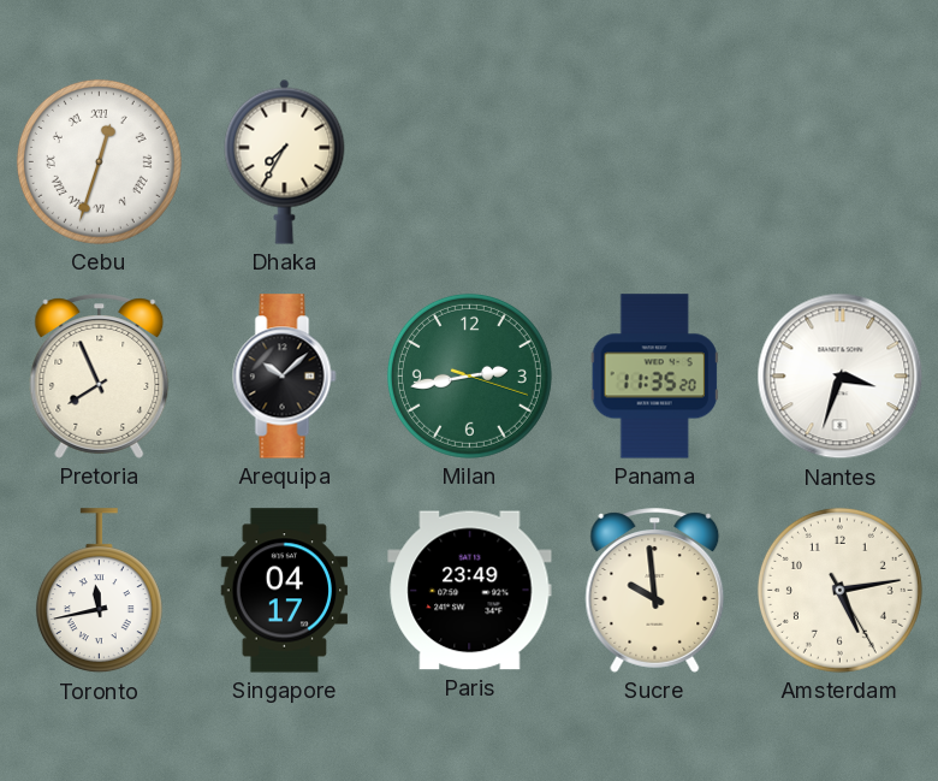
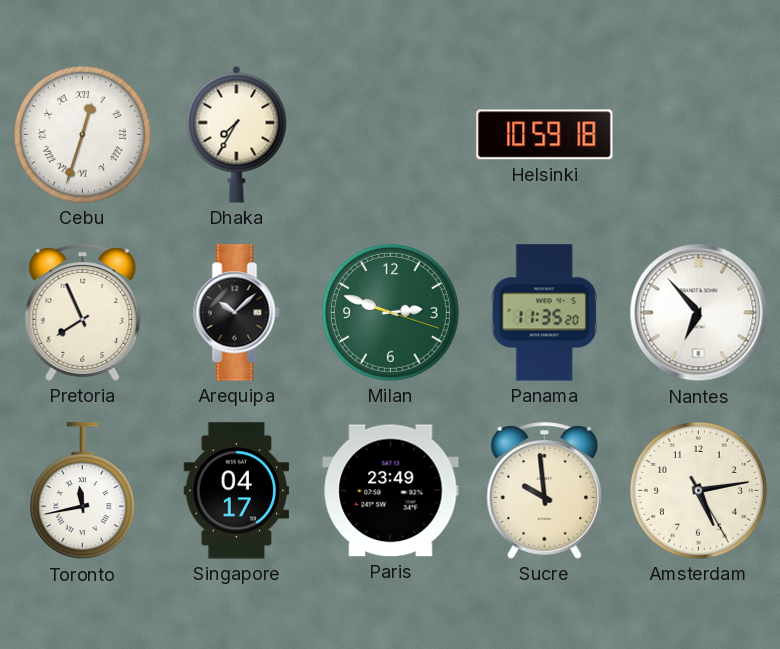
Helsinki: none -> 10:59 (545, 135)
Milan: 2:43 -> 2:48 (390, 312)
Nantes: 3:33 -> 6:53 (699, 313)
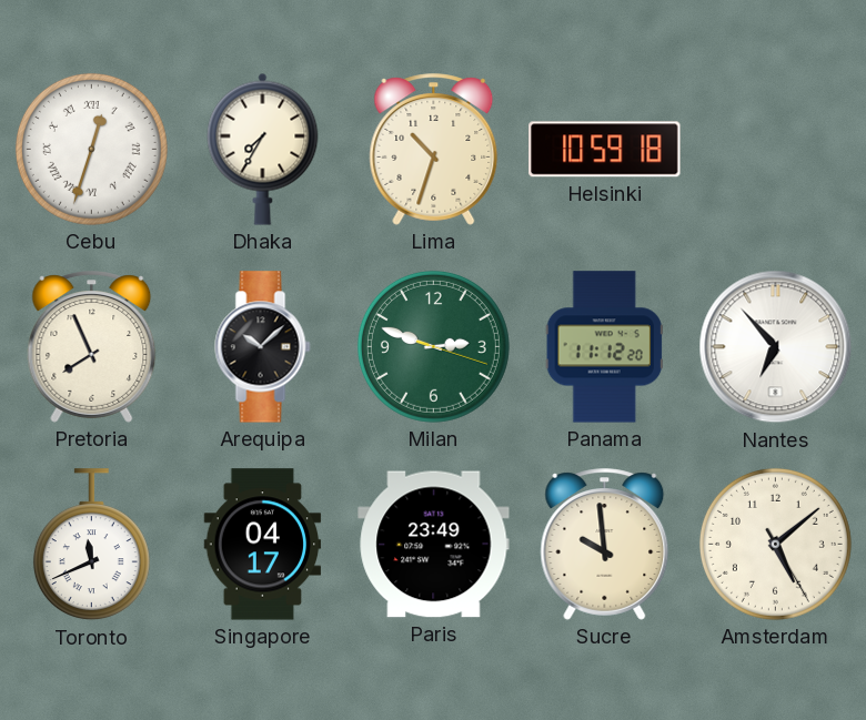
Lima: none -> 10:33 (434, 150)
Panama: 11:35 -> 11:12 (604, 347)
Toronto: 11:43 -> 11:41 (91, 545)
Amsterdam: 5:13 -> 5:08 (775, 544)
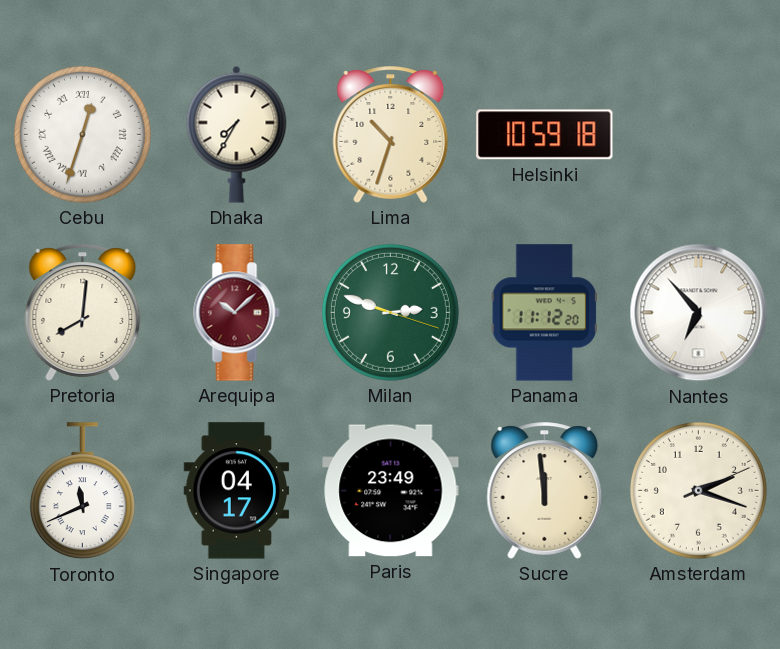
Pretoria: 7:56 -> 8:01 (83, 313)
Arequipa dial: black -> burgundy (237, 313)
Sucre: 9:59 -> 11:59 (545, 491)
Amsterdam: 5:08 -> 2:18 (698, 490)
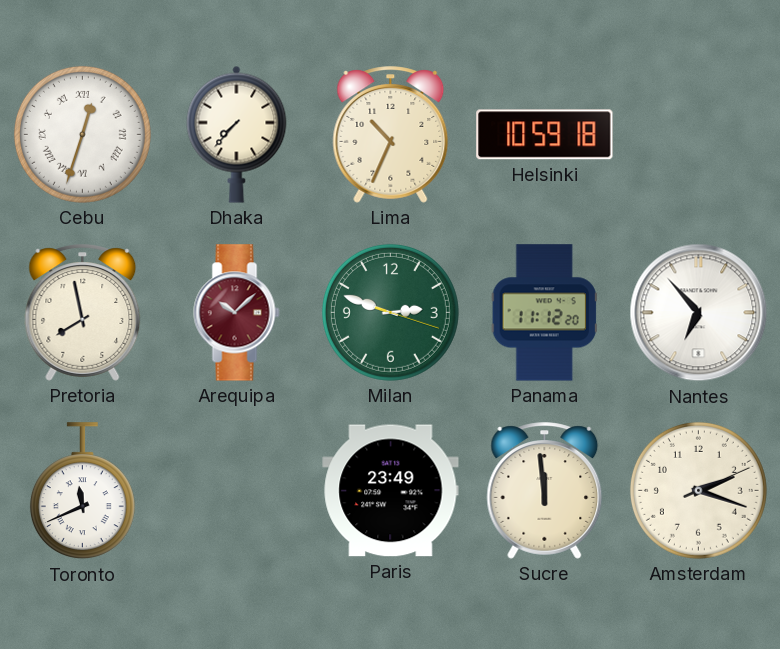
Dhaka: 7:35 -> 7:37 (237, 134)
Lima: 10:33 -> 10:34 (391, 135)
Pretoria: 8:01 -> 7:58 (83, 313)
Singapore: 04:17 -> none (237, 491)
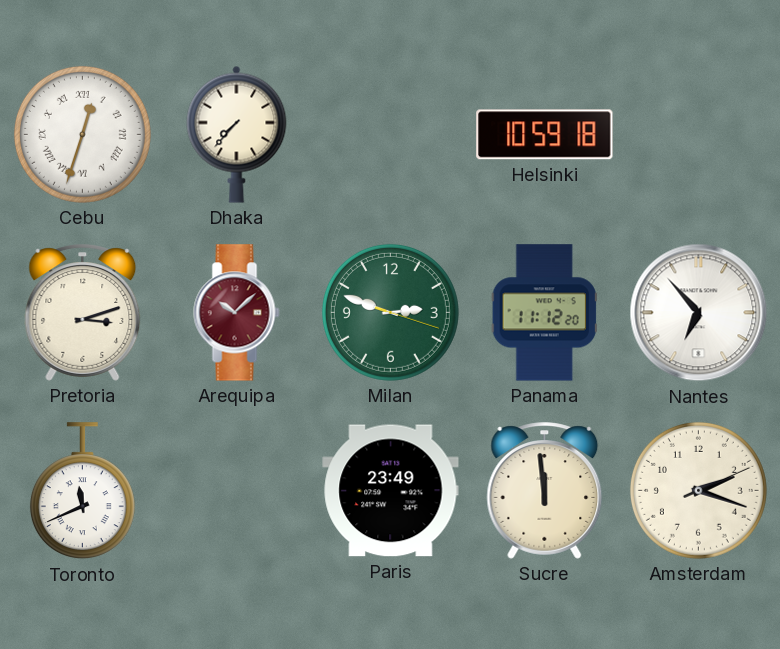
Lima: 10:34 -> none (391, 135)
Pretoria: 7:58 -> 3:12 (83, 313)
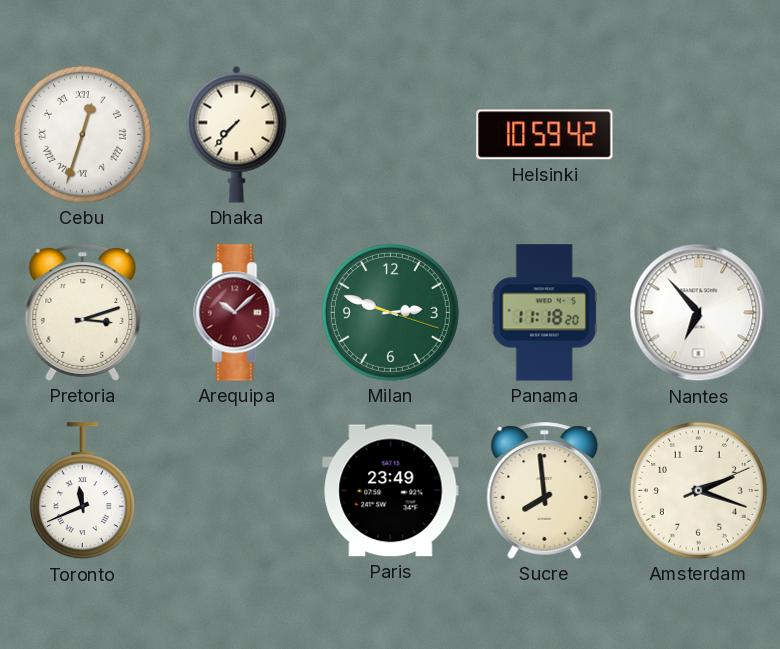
Helsinki: 10:59:18 -> 10:59:42 (545, 135)
Panama: 11:12 -> 11:18 (544, 313)
Sucre: 11:59 -> 7:59 (545, 491)
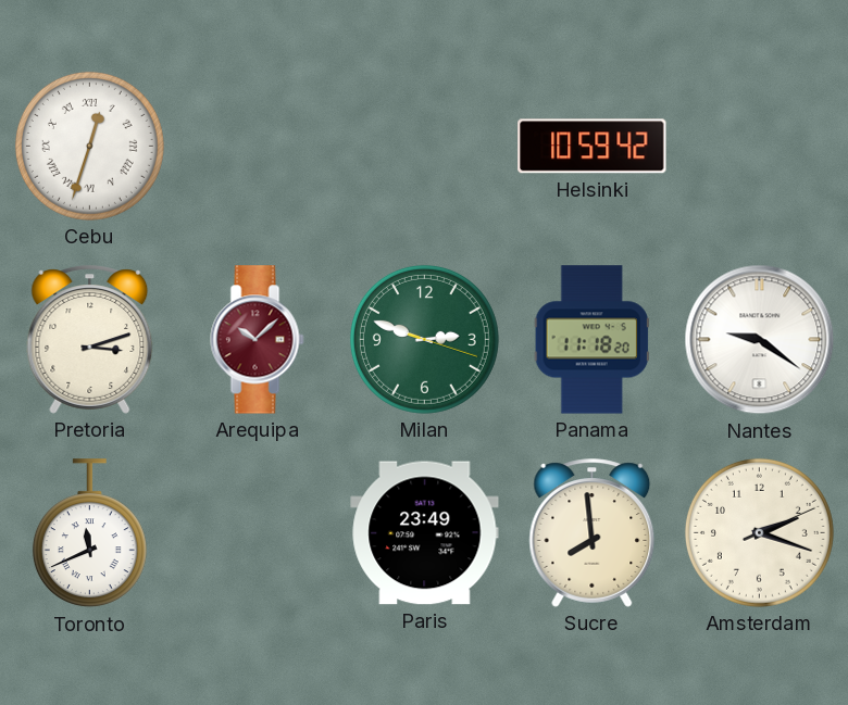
Dhaka: 7:37 -> none (237, 134)
Nantes: 6:53 -> 9:21 (760, 340)
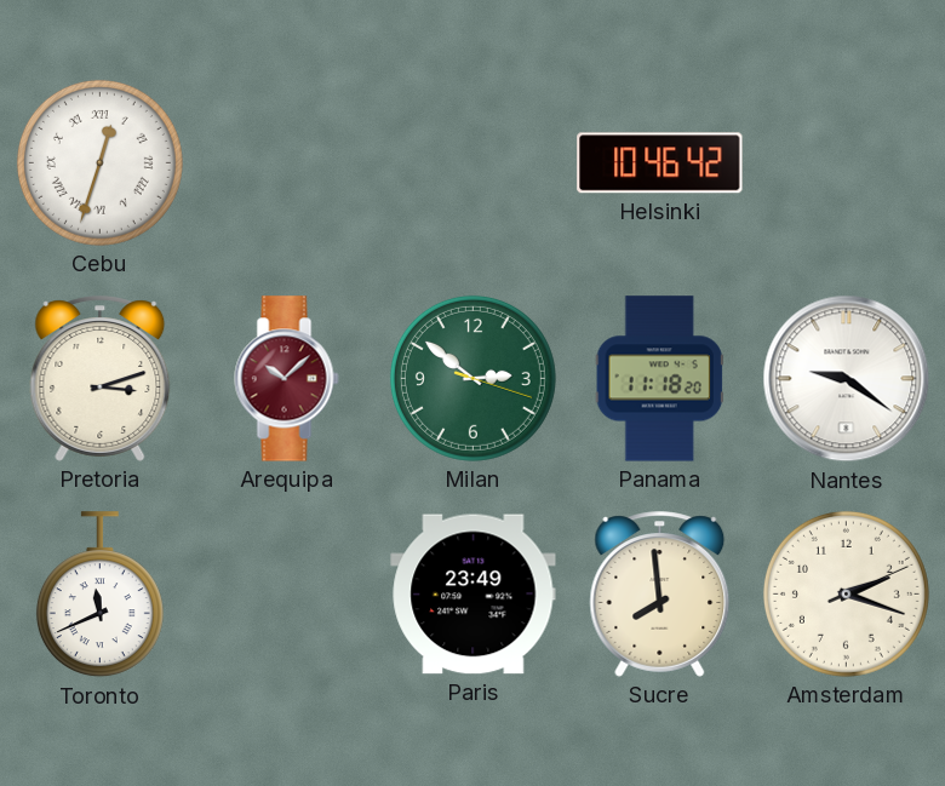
Helsinki: 10:59 -> 10:46 (660, 163)
Milan: 2:48 -> 2:51 (472, 378)
